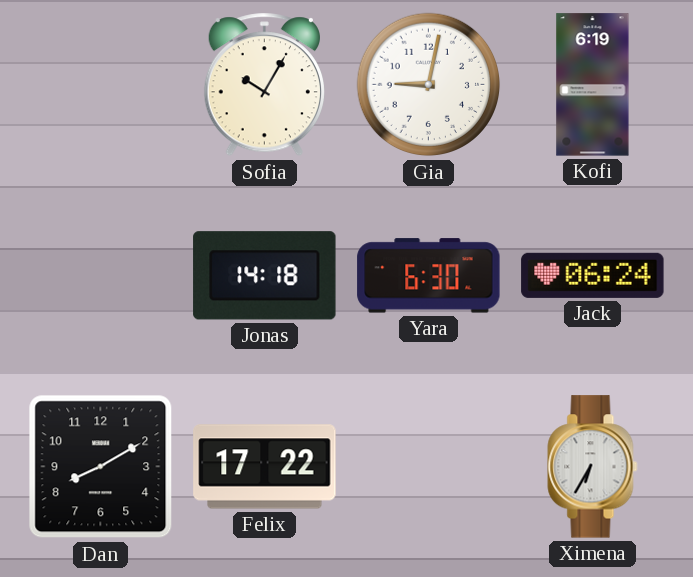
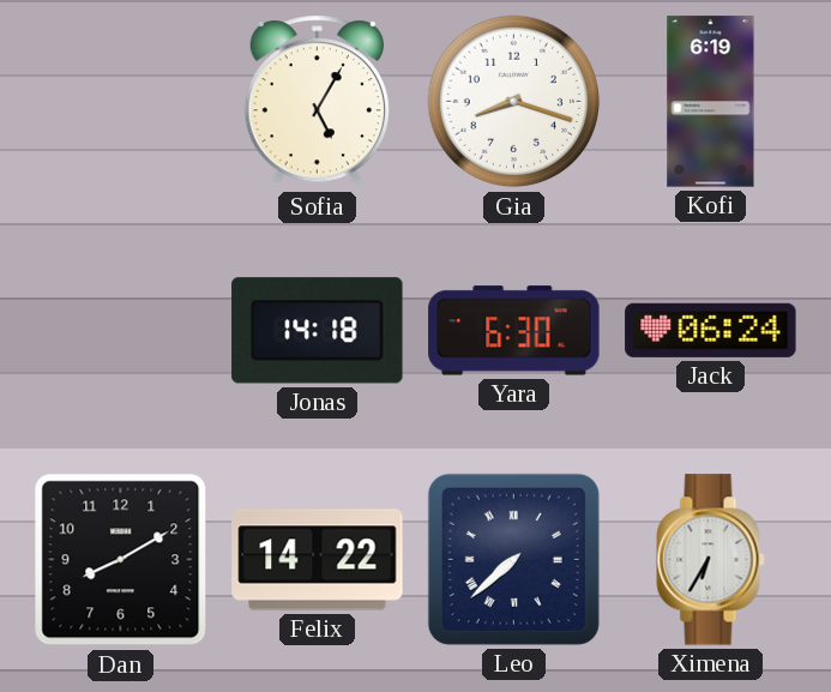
Sofia: 10:05 -> 5:05 (317, 102)
Gia: 9:02 -> 8:18 (514, 102)
Felix: 17:22 -> 14:22 (318, 560)
Leo: none -> 7:38 (513, 559)
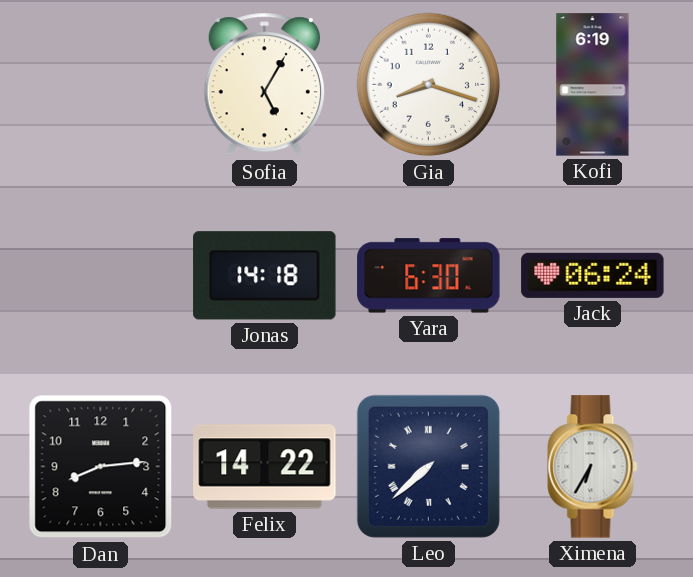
Dan: 8:10 -> 8:14 (101, 467)
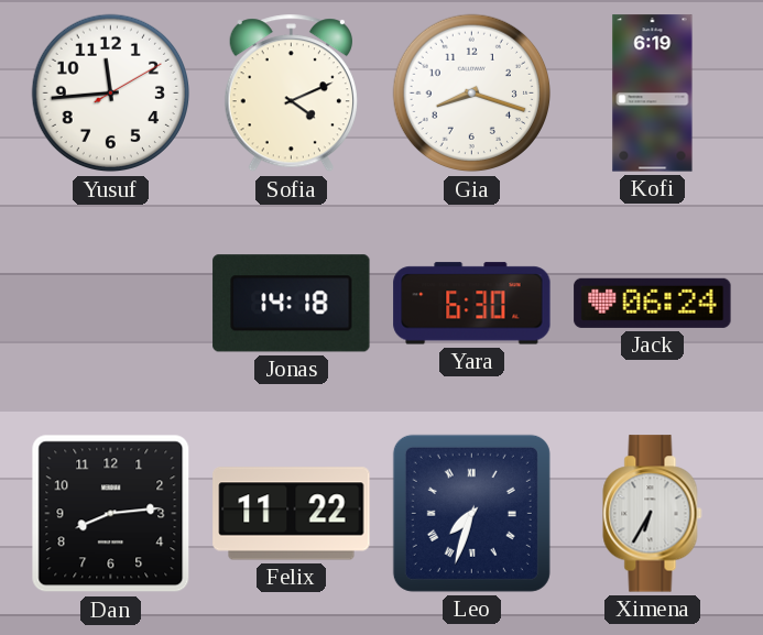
Yusuf: none -> 11:44 (111, 94)
Sofia: 5:05 -> 4:11 (291, 94)
Felix: 14:22 -> 11:22 (292, 514)
Leo: 7:38 -> 7:33 (471, 513)
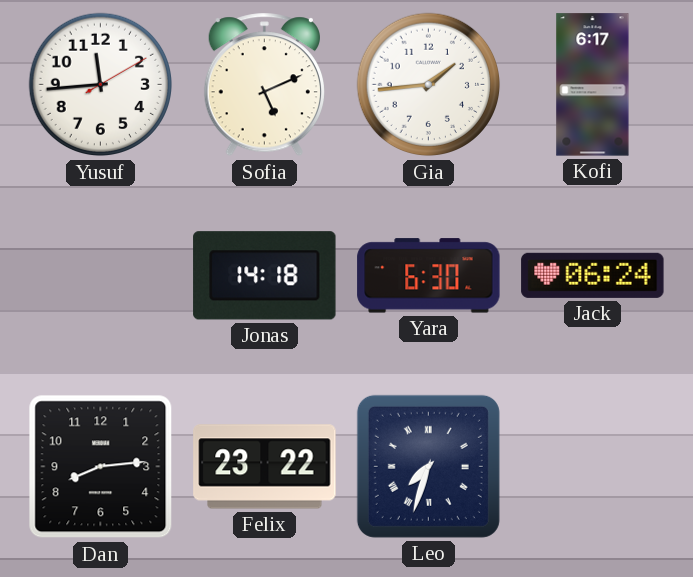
Sofia: 4:11 -> 5:11 (264, 85)
Gia: 8:18 -> 1:44 (429, 85)
Kofi: 6:19 -> 6:17 (593, 85)
Felix: 11:22 -> 23:22 (265, 467)
Ximena: 6:35 -> none (653, 514)
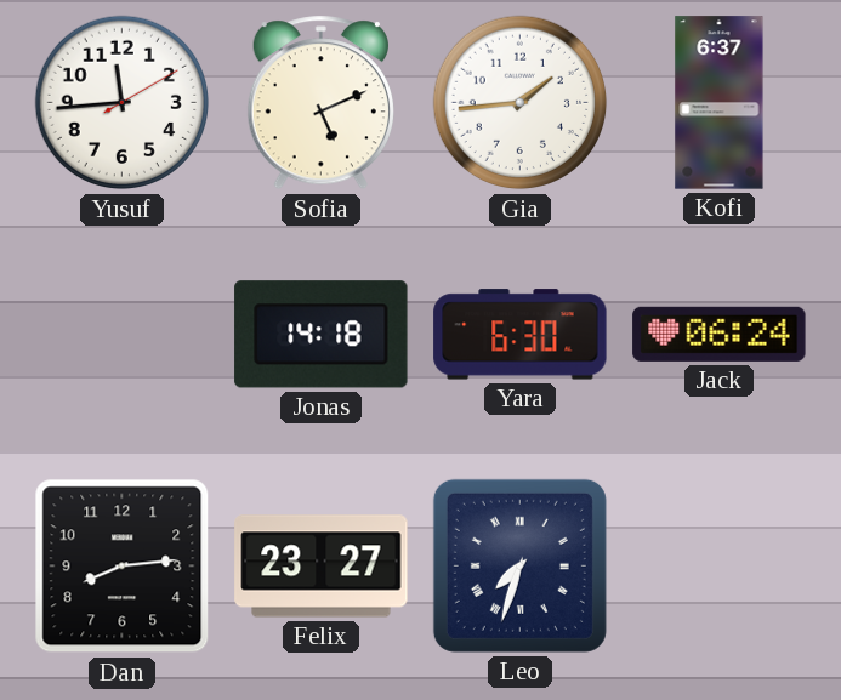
Kofi: 6:17 -> 6:37 (720, 103)
Felix: 23:22 -> 23:27 (322, 567)
